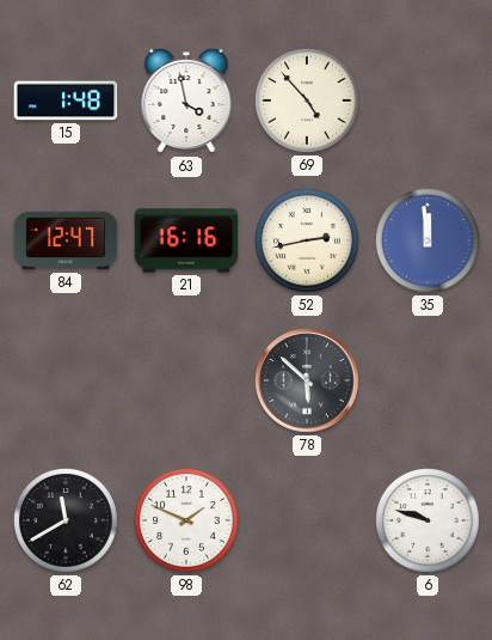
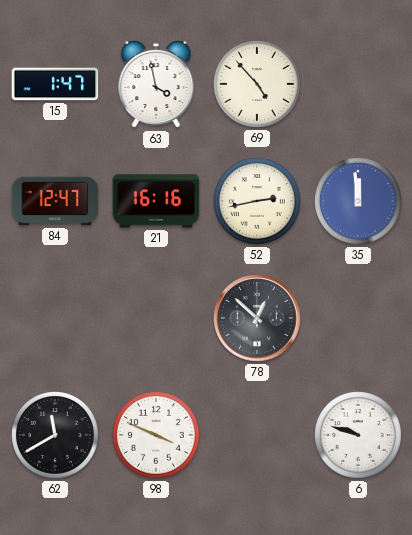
15: 1:48 -> 1:47 (55, 84)
78: 5:52 -> 12:52 (257, 318)
98: 1:49 -> 3:49 (157, 436)
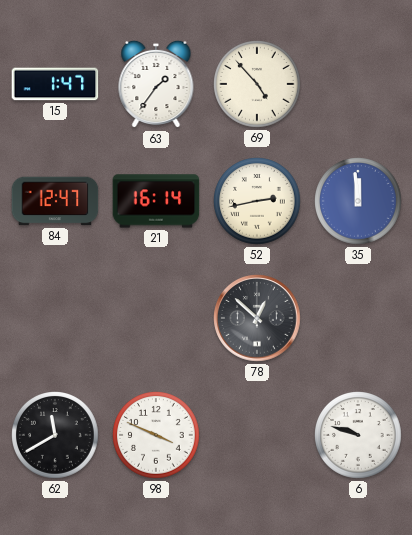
63: 3:58 -> 1:36 (156, 84)
21: 16:16 -> 16:14 (156, 201)
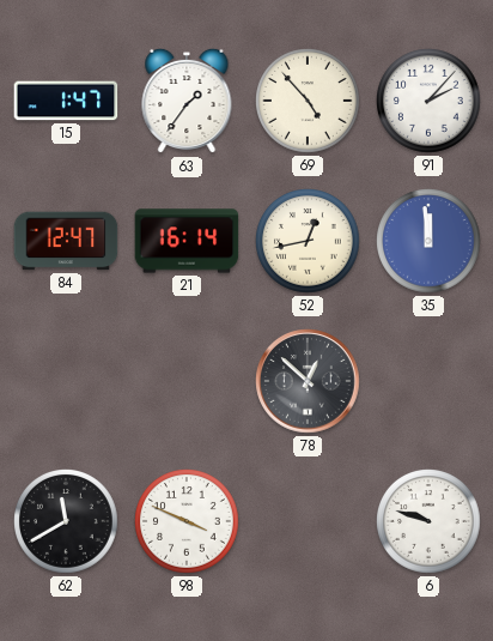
91: none -> 2:07 (430, 102)
52: 2:43 -> 12:43 (309, 242)
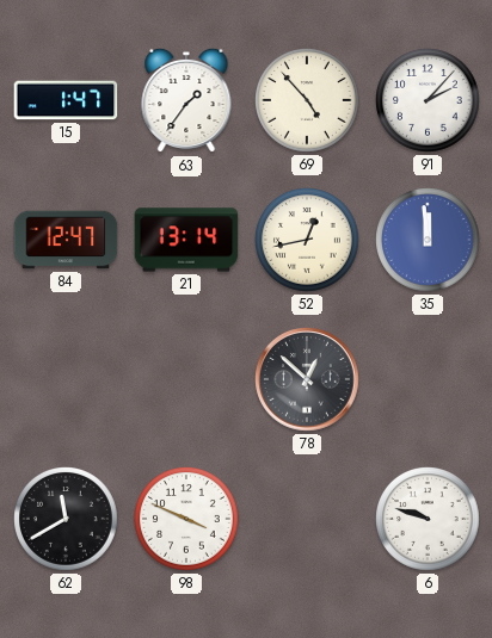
21: 16:14 -> 13:14 (186, 240)
